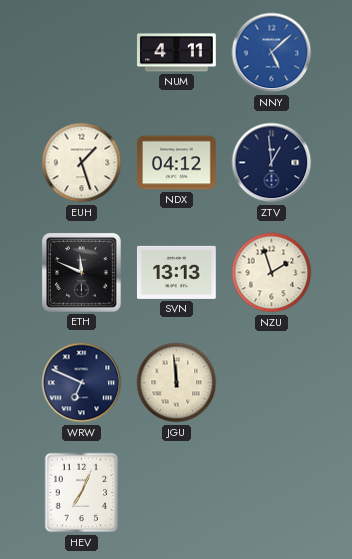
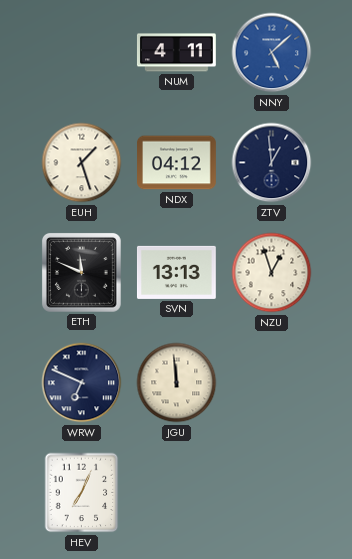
NZU: 1:57 -> 12:57 (272, 273)
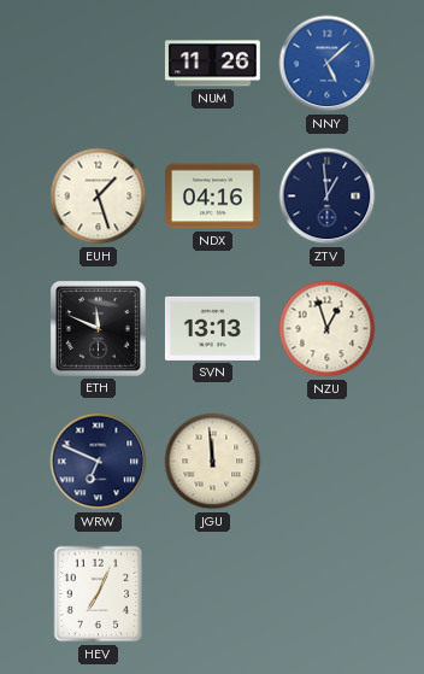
NUM: 4:11 -> 11:26 (213, 64)
NDX: 04:12 -> 04:16 (213, 197)
